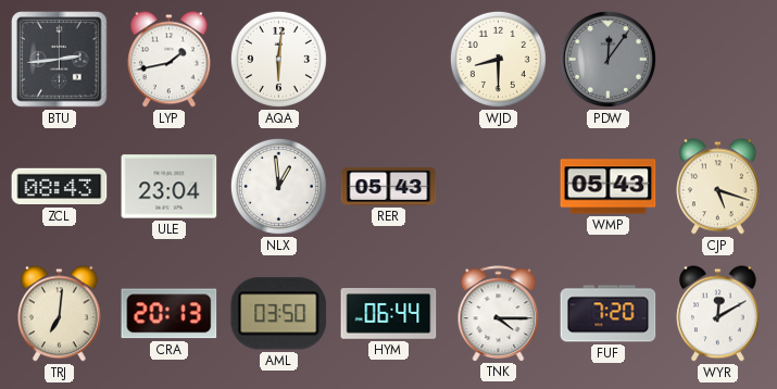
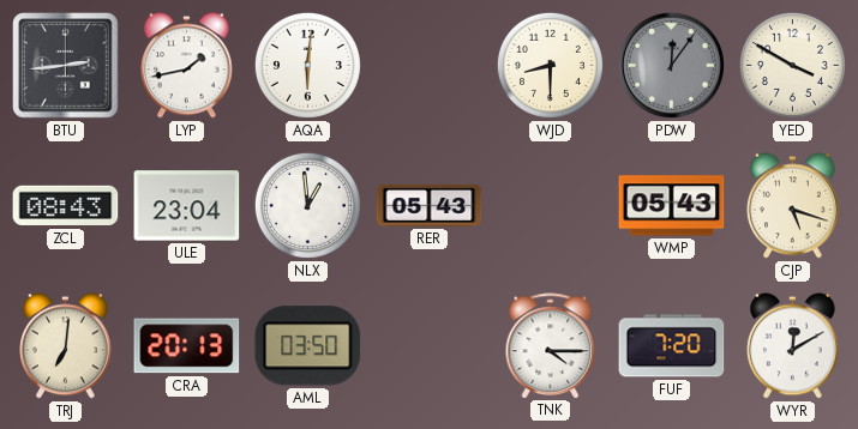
YED: none -> 3:50 (792, 65)
HYM: 06:44 -> none (389, 314)
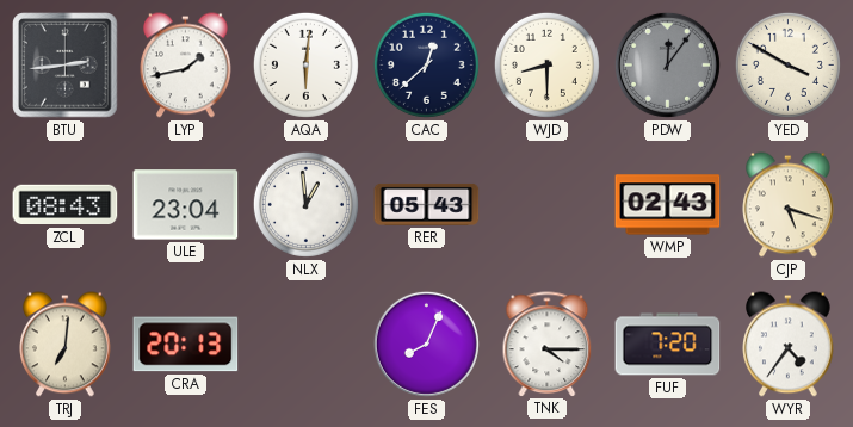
CAC: none -> 12:38 (426, 64)
WMP: 05:43 -> 02:43 (668, 205)
AML: 03:50 -> none (308, 346)
FES: none -> 8:04 (426, 344)
WYR: 12:10 -> 4:36 (789, 345)
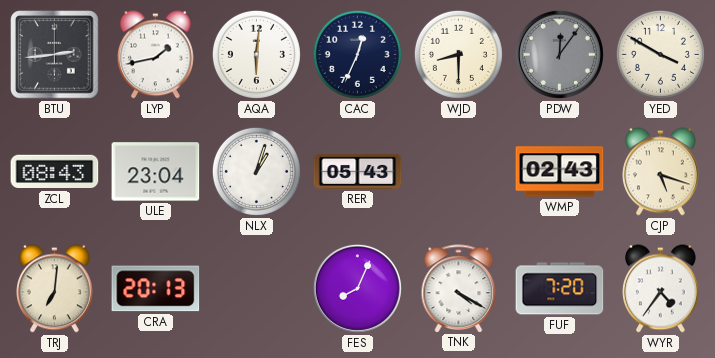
CAC: 12:38 -> 12:34 (357, 54)
NLX: 12:59 -> 1:03 (256, 171)
TNK: 4:15 -> 4:20 (459, 288)
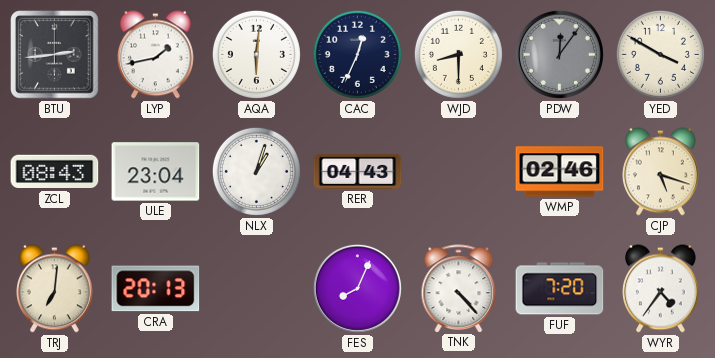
RER: 05:43 -> 04:43 (358, 171)
WMP: 02:43 -> 02:46 (560, 172)
TNK: 4:20 -> 4:23 (459, 288)
